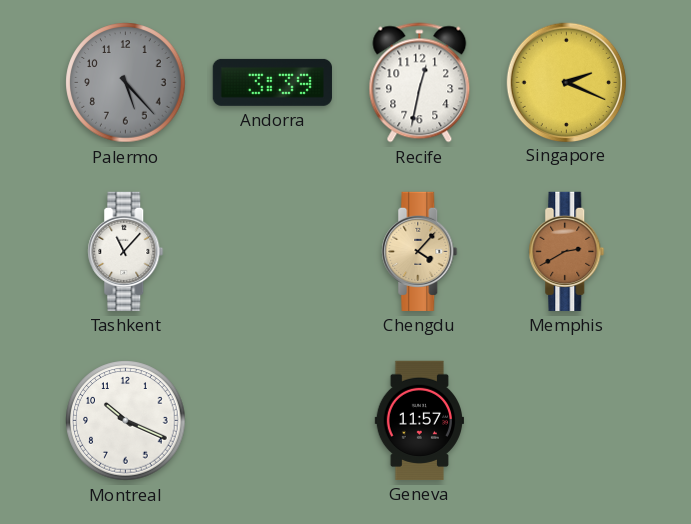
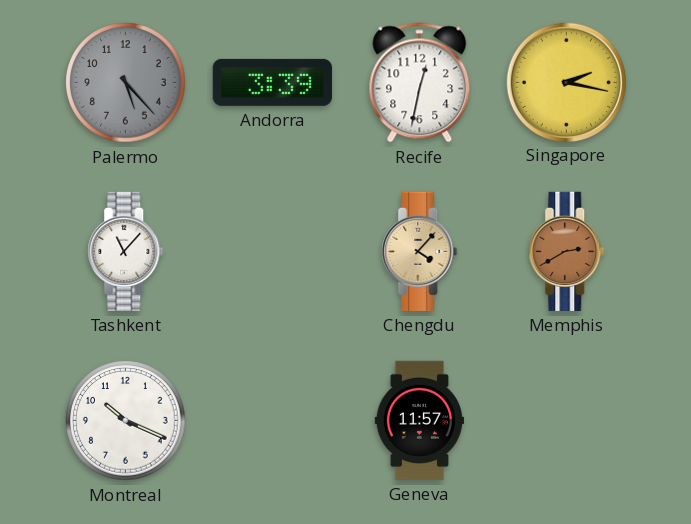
Singapore: 2:19 -> 2:17 (566, 82)
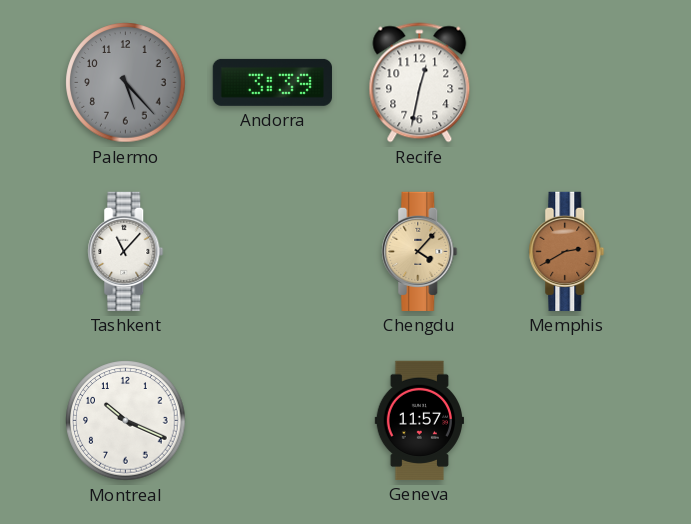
Singapore: 2:17 -> none (566, 82)
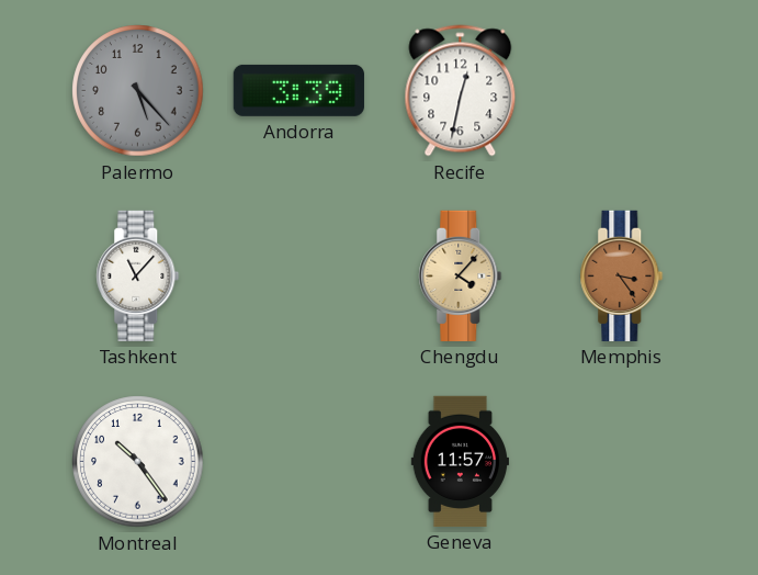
Memphis: 2:40 -> 3:24 (622, 275)
Montreal: 10:19 -> 10:24 (138, 462)
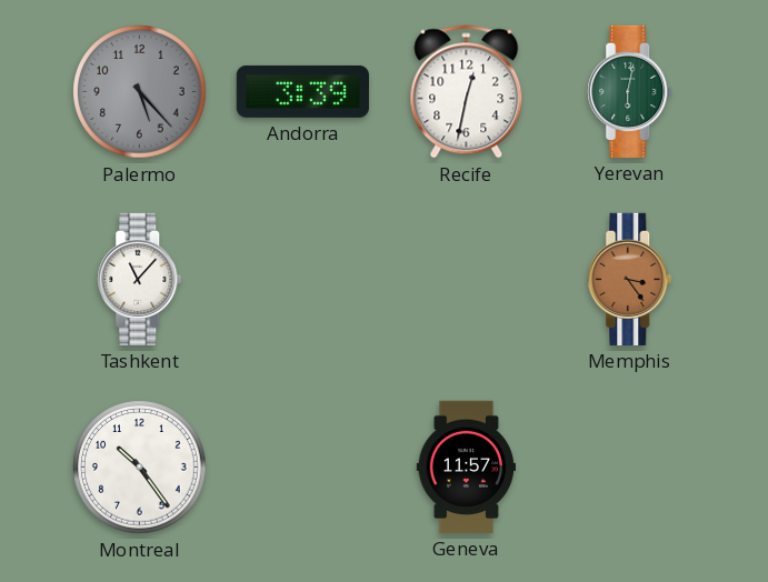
Yerevan: none -> 6:02 (630, 91)
Chengdu: 4:07 -> none (461, 275)
